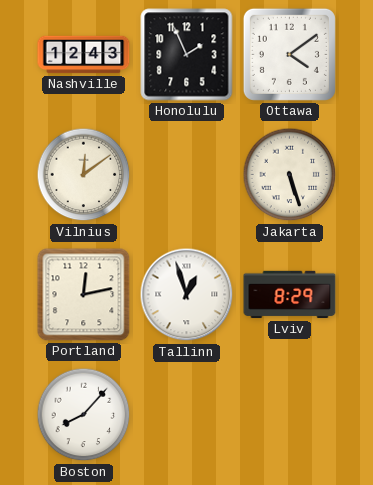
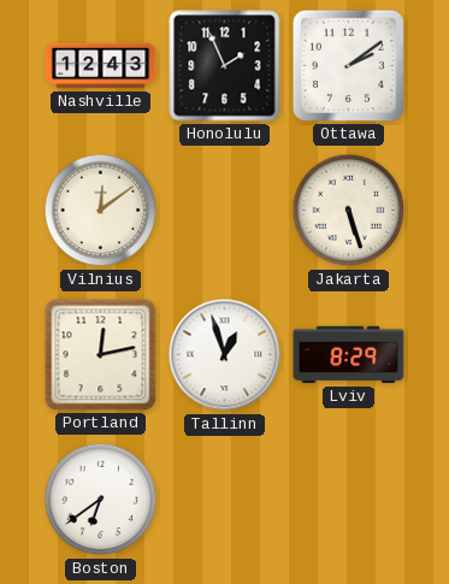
Ottawa: 4:09 -> 2:09 (348, 65)
Boston: 8:07 -> 6:39 (101, 500)
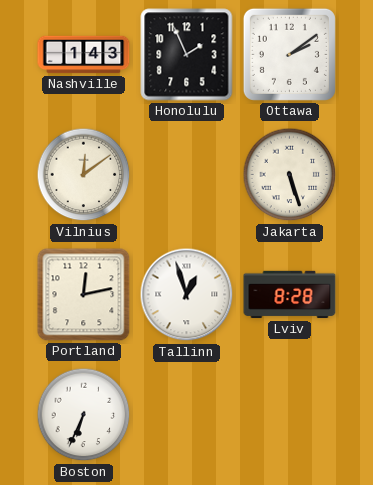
Nashville: 12:43 -> 1:43 (84, 55)
Lviv: 8:29 -> 8:28 (290, 295)
Boston: 6:39 -> 6:34 (84, 415)
